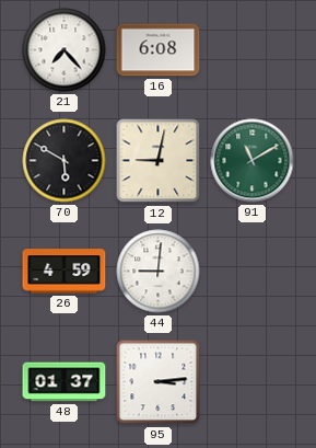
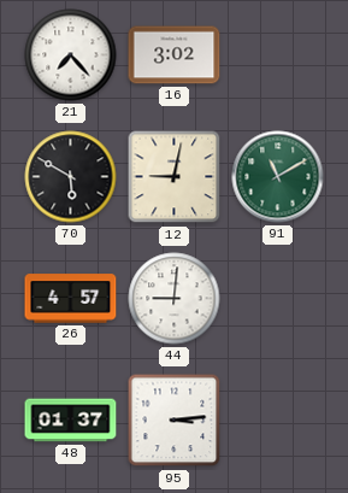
16: 6:08 -> 3:02 (175, 55)
26: 4:59 -> 4:57 (71, 299)
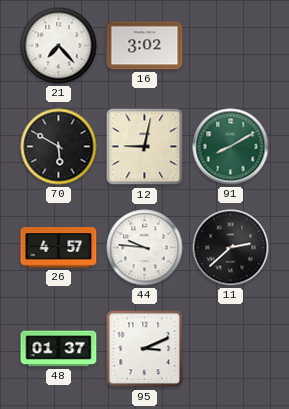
91: 11:10 -> 8:10 (231, 147)
44: 9:01 -> 9:46 (145, 248)
11: none -> 2:38 (231, 248)
95: 3:14 -> 3:11 (145, 349)
